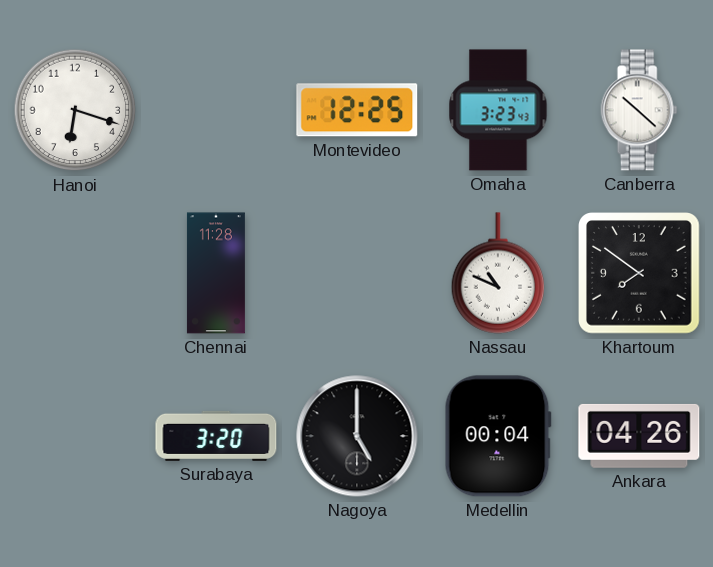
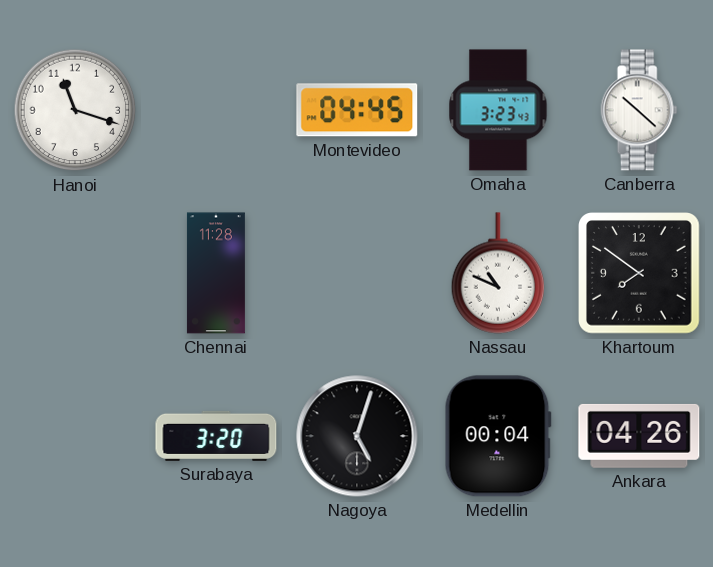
Hanoi: 6:18 -> 11:18 (75, 110)
Montevideo: 12:25 -> 04:45 (357, 110)
Nagoya: 5:00 -> 5:03 (357, 436)
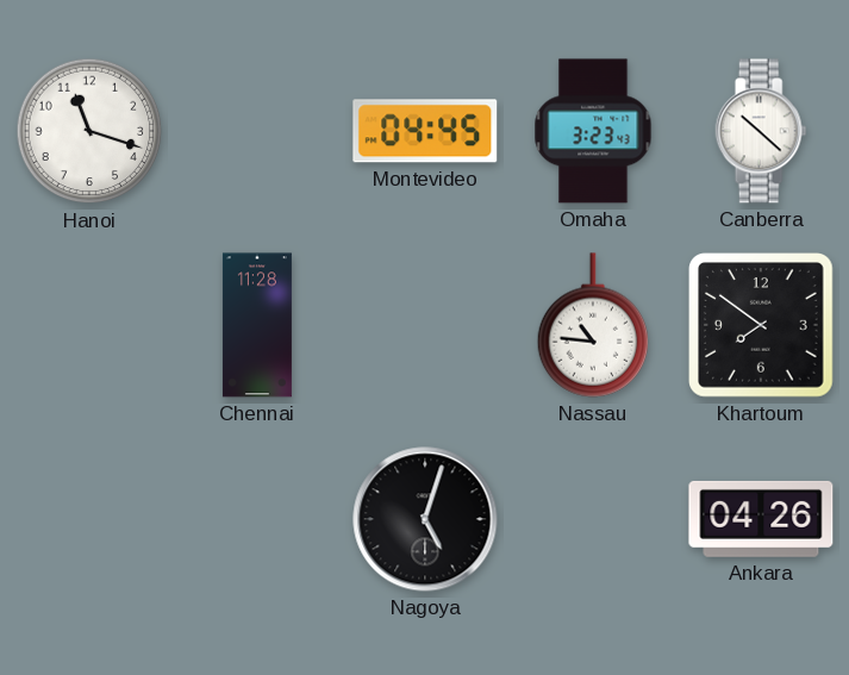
Nassau: 10:49 -> 10:46 (593, 325)
Surabaya: 3:20 -> none (216, 436)
Medellin: 00:04 -> none (498, 436)
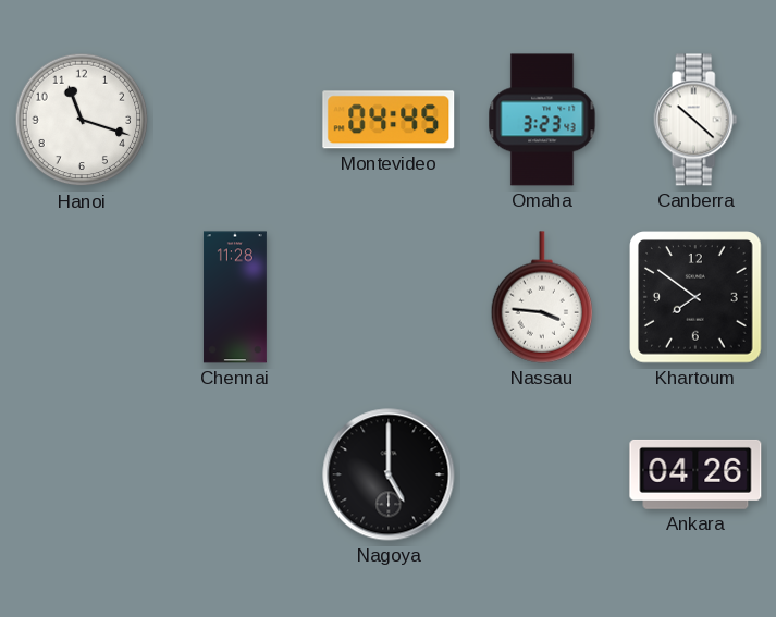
Nassau: 10:46 -> 3:46 (542, 297)
Nagoya: 5:03 -> 5:00 (389, 474)
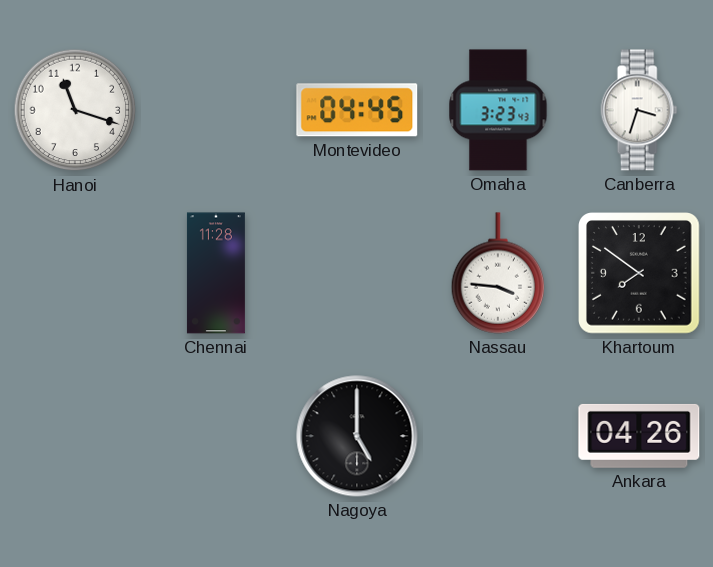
Canberra: 10:22 -> 3:33 (639, 110)
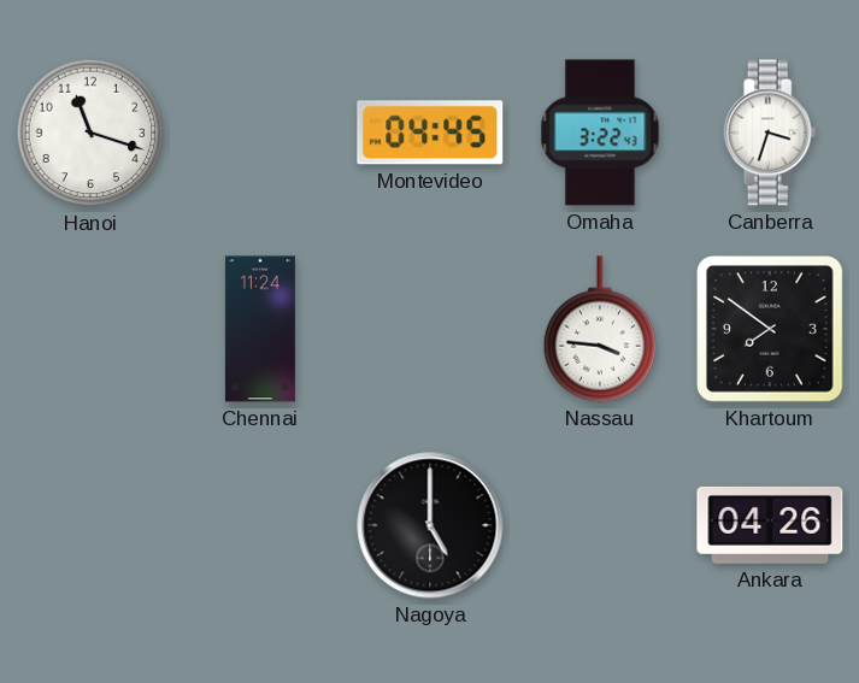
Omaha: 3:23 -> 3:22 (600, 133)
Chennai: 11:28 -> 11:24 (260, 329)
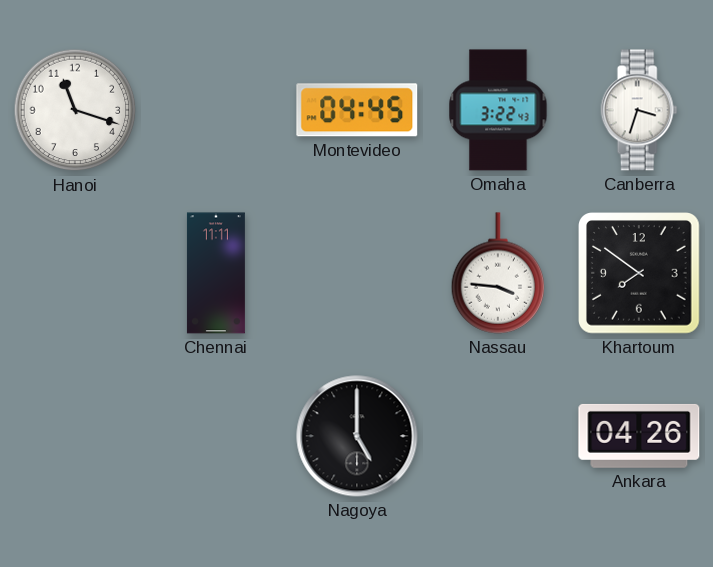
Chennai: 11:24 -> 11:11 (216, 273)
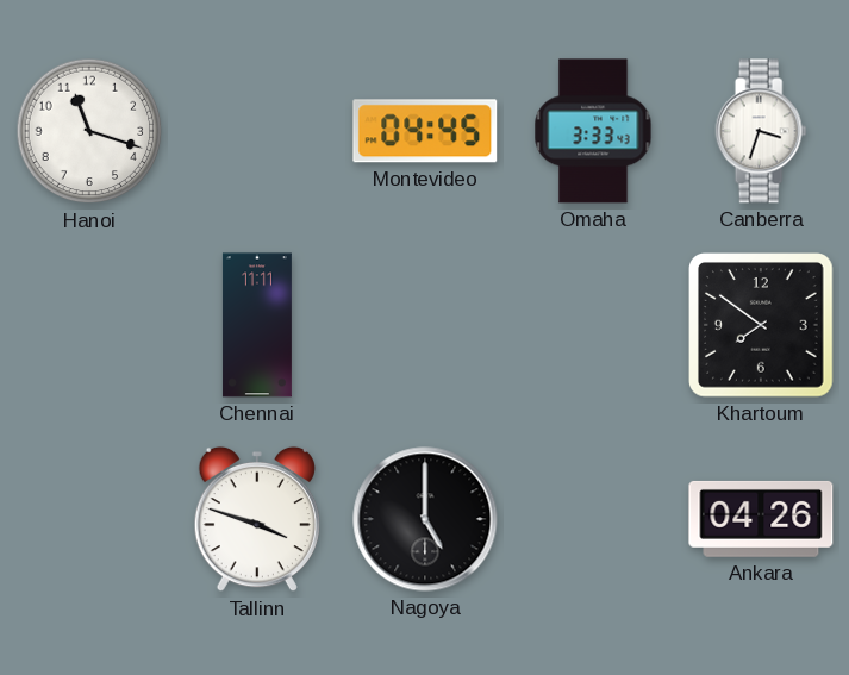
Omaha: 3:22 -> 3:33 (593, 131)
Nassau: 3:46 -> none (498, 273)
Tallinn: none -> 3:48 (257, 519)
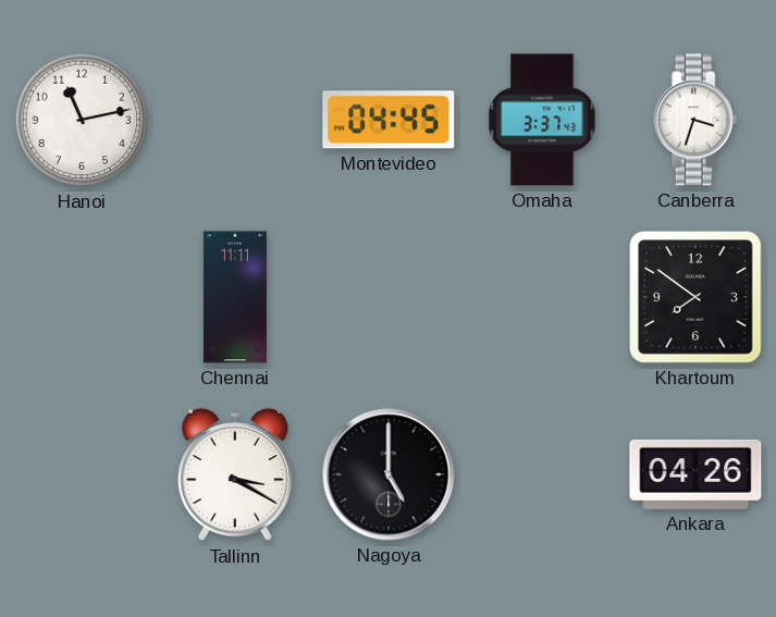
Hanoi: 11:18 -> 11:13 (82, 120)
Omaha: 3:33 -> 3:37 (542, 120)
Tallinn: 3:48 -> 3:20 (235, 474)
